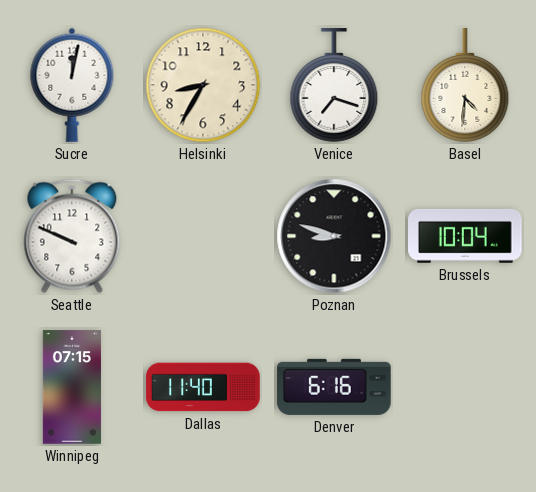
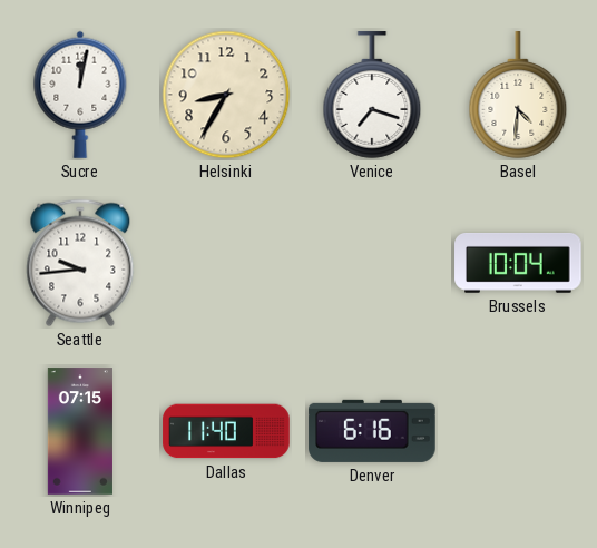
Seattle: 9:49 -> 9:44 (80, 263)
Poznan: 8:48 -> none (334, 236)
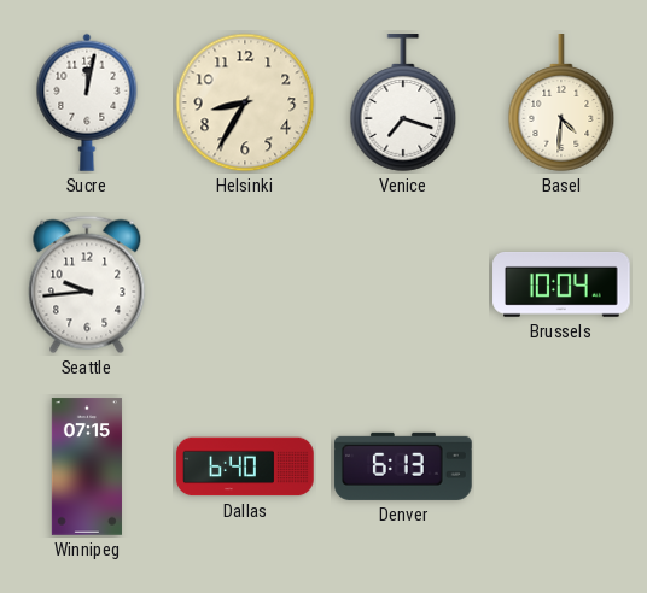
Dallas: 11:40 -> 6:40 (245, 466)
Denver: 6:16 -> 6:13 (403, 466)
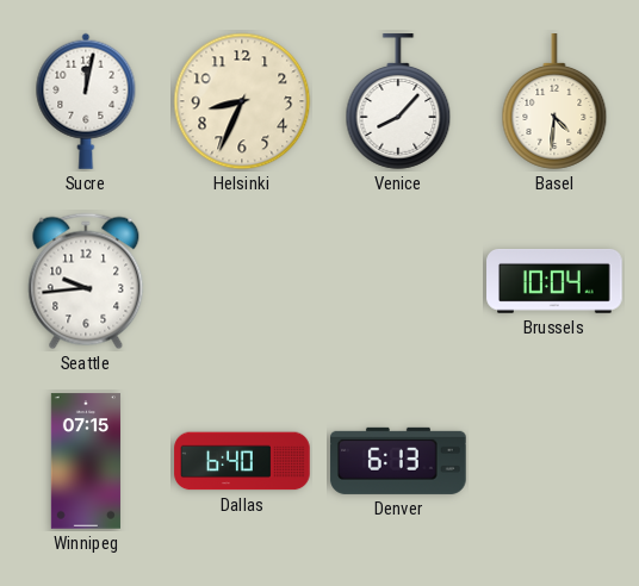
Helsinki: 8:35 -> 8:34 (242, 101)
Venice: 7:18 -> 8:07 (398, 101)
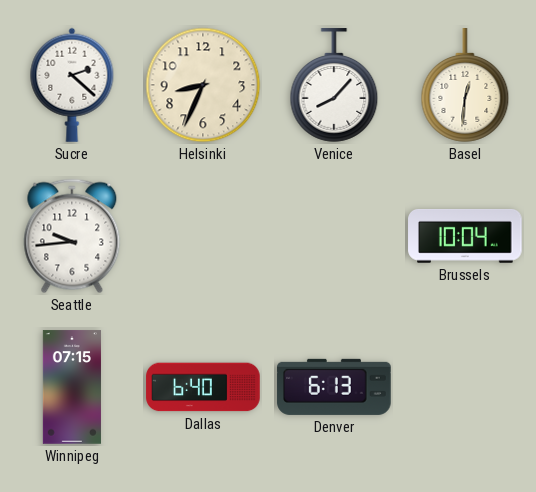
Sucre: 12:02 -> 2:22 (72, 85)
Basel: 4:31 -> 12:31 (465, 85)
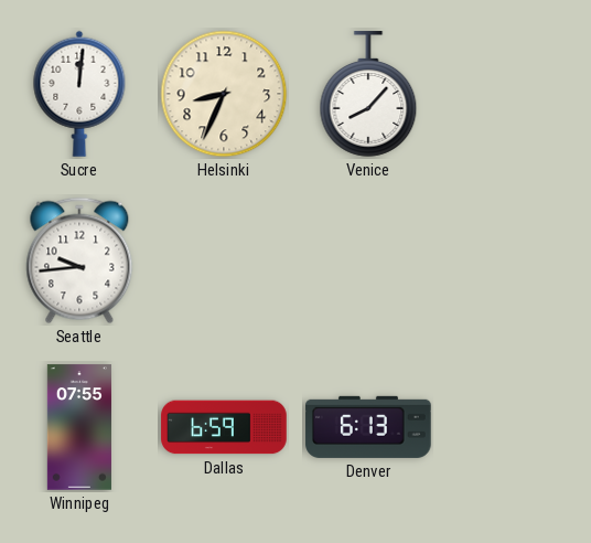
Sucre: 2:22 -> 12:01 (79, 94)
Basel: 12:31 -> none (465, 85)
Brussels: 10:04 -> none (465, 237)
Winnipeg: 07:15 -> 07:55 (79, 427)
Dallas: 6:40 -> 6:59 (224, 427)
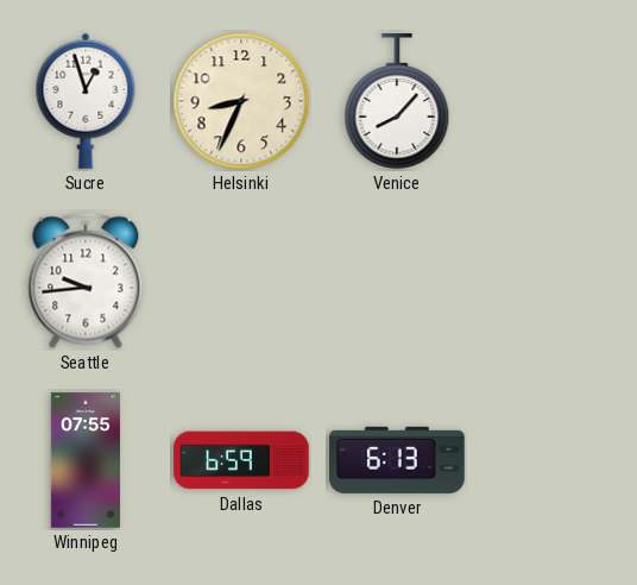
Sucre: 12:01 -> 12:57 (86, 101)
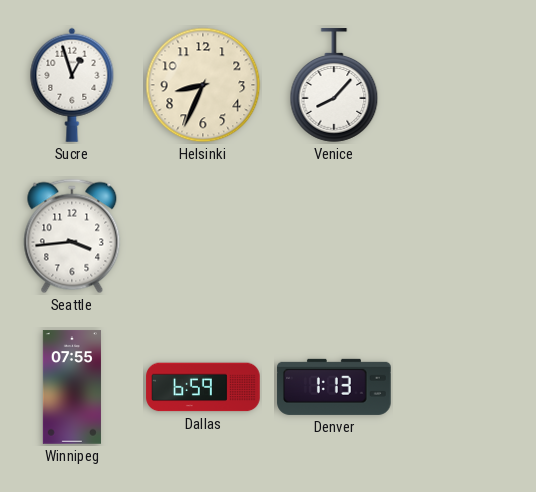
Seattle: 9:44 -> 3:44 (72, 236)
Denver: 6:13 -> 1:13 (334, 387)
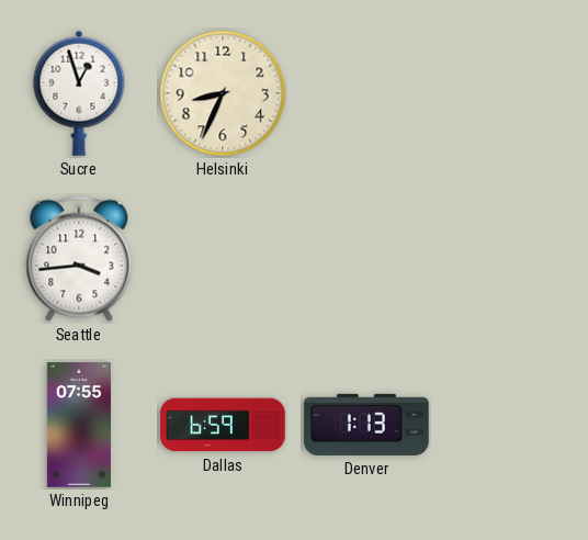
Venice: 8:07 -> none (334, 85)
